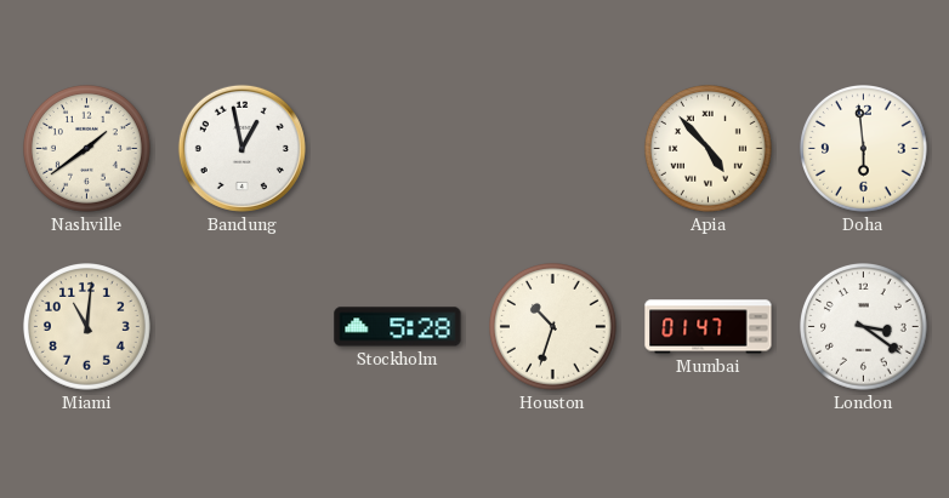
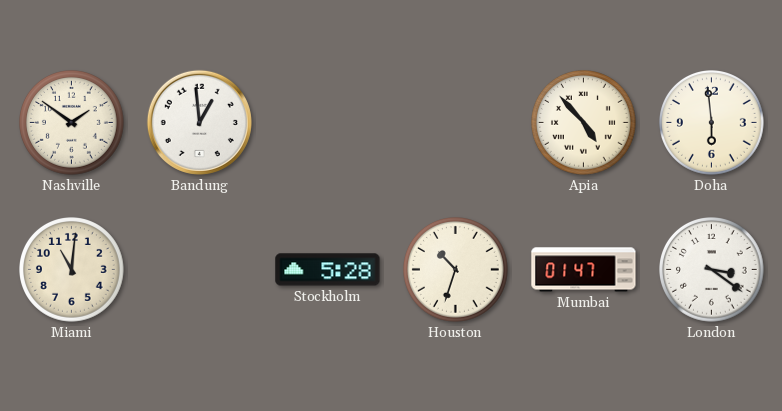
Nashville: 1:39 -> 1:51 (72, 123)
Bandung: 12:58 -> 12:59 (199, 122)
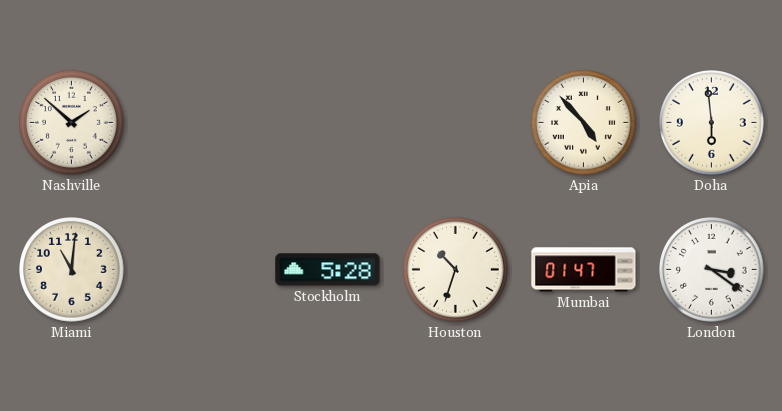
Nashville: 1:51 -> 1:52 (72, 123)
Bandung: 12:59 -> none (199, 122)
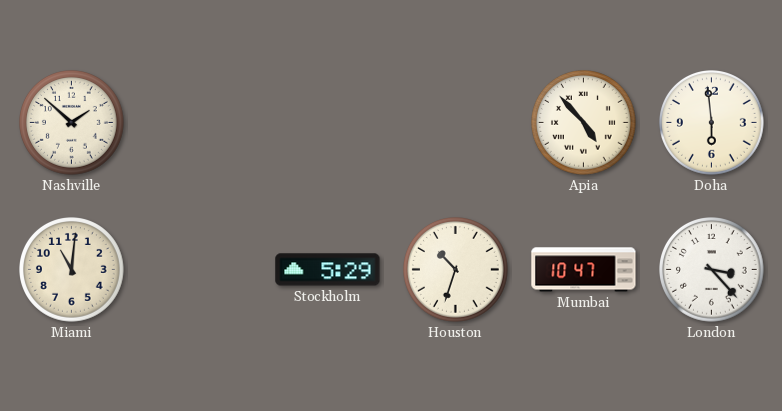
Stockholm: 5:28 -> 5:29 (328, 270)
Mumbai: 01:47 -> 10:47 (584, 270)
London: 3:21 -> 3:23 (712, 270)
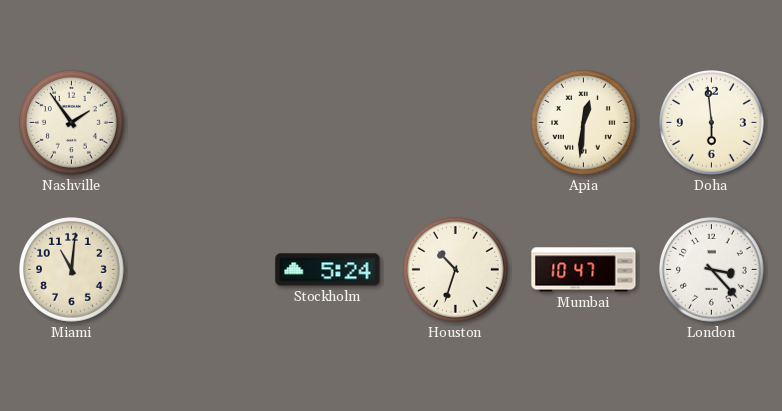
Nashville: 1:52 -> 1:54 (72, 123)
Apia: 4:53 -> 12:31 (584, 123)
Stockholm: 5:29 -> 5:24 (328, 270)
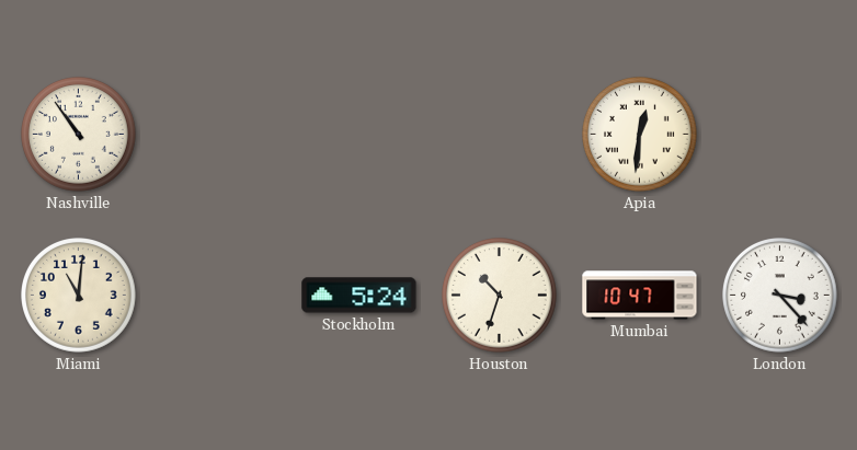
Nashville: 1:54 -> 10:54 (79, 135)
Doha: 5:59 -> none (712, 123)
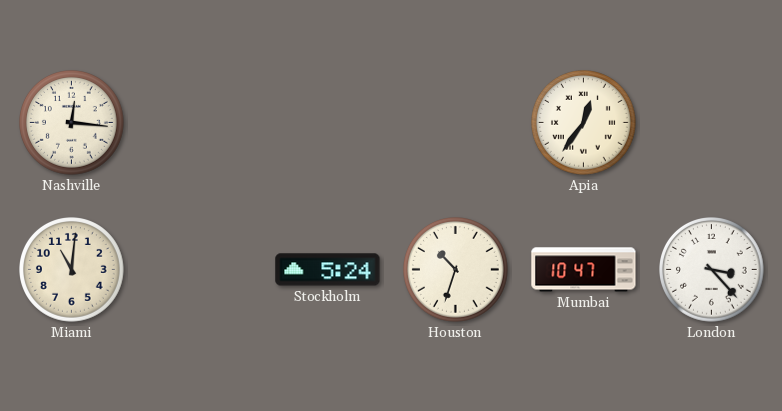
Nashville: 10:54 -> 12:16 (72, 123)
Apia: 12:31 -> 12:36 (584, 123)
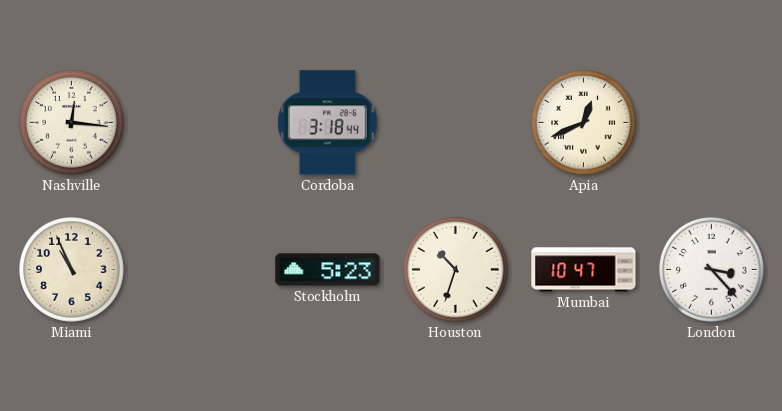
Cordoba: none -> 3:18 (327, 123)
Apia: 12:36 -> 12:41 (584, 123)
Miami: 11:01 -> 10:56 (72, 270)
Stockholm: 5:24 -> 5:23 (328, 270)
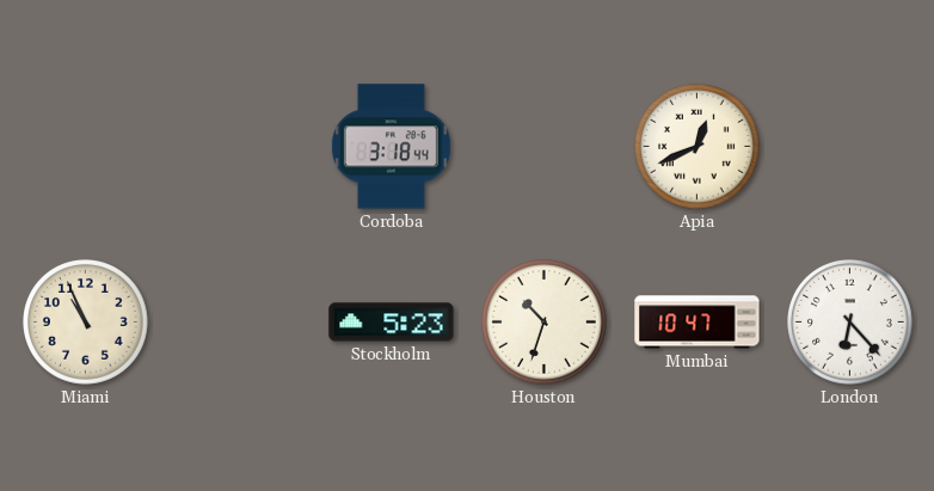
Nashville: 12:16 -> none (72, 123)
London: 3:23 -> 6:23 (850, 323)
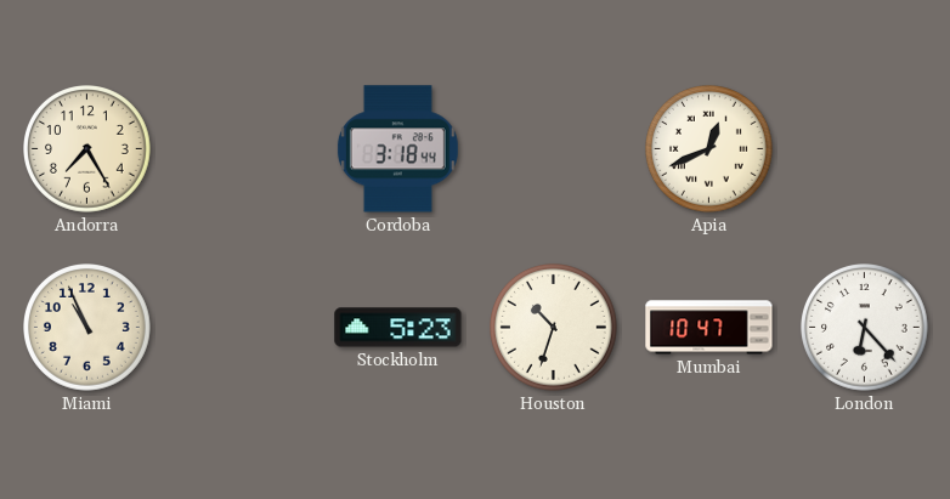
Andorra: none -> 7:25 (87, 149)
